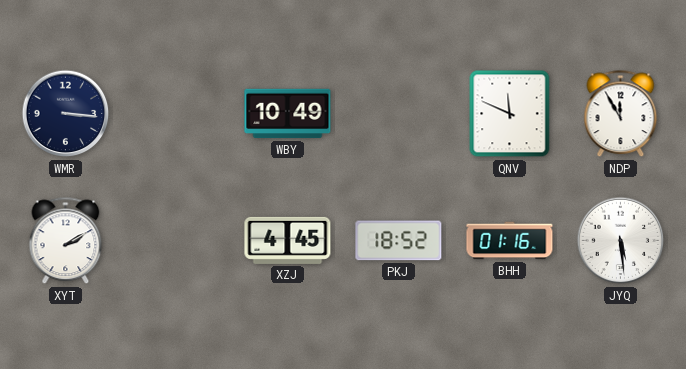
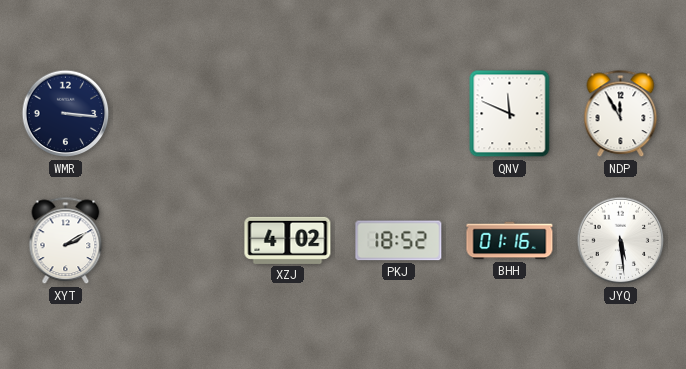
WBY: 10:49 -> none (288, 114)
XZJ: 4:45 -> 4:02 (288, 240)
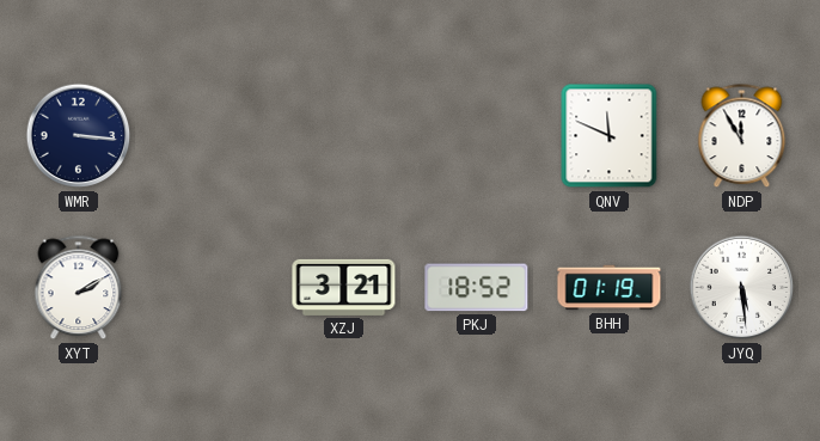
XZJ: 4:02 -> 3:21 (344, 287)
BHH: 01:16 -> 01:19 (610, 288)
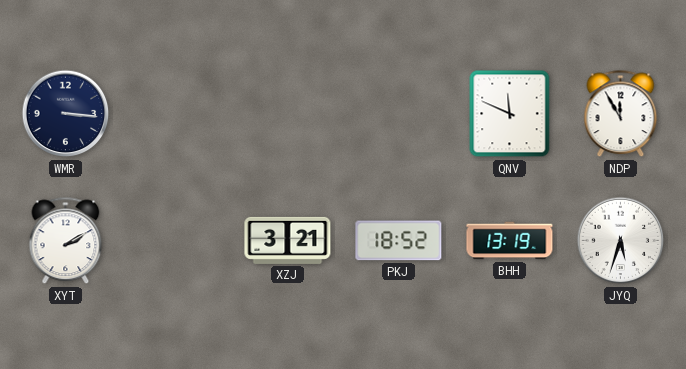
BHH: 01:19 -> 13:19 (510, 241)
JYQ: 5:29 -> 5:33 (621, 241)
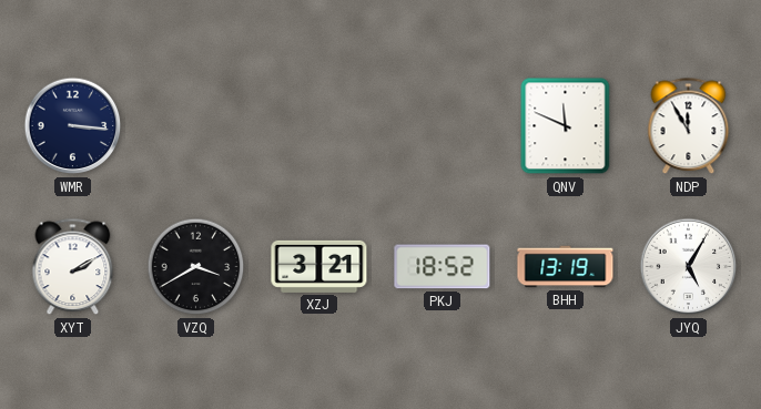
VZQ: none -> 3:40 (196, 267)
JYQ: 5:33 -> 5:05 (689, 267)
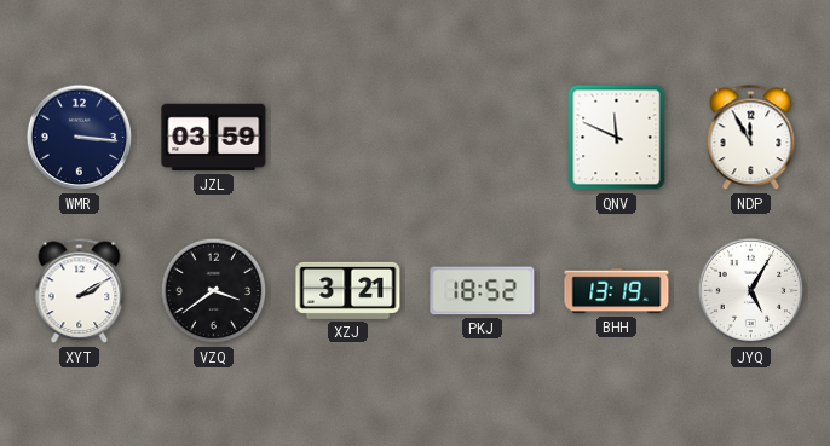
JZL: none -> 03:59 (214, 138)
VZQ: 3:40 -> 3:39 (214, 291)
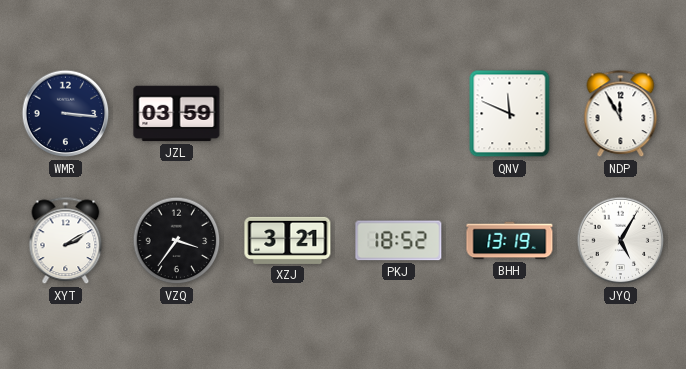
VZQ: 3:39 -> 3:36 (177, 241)
